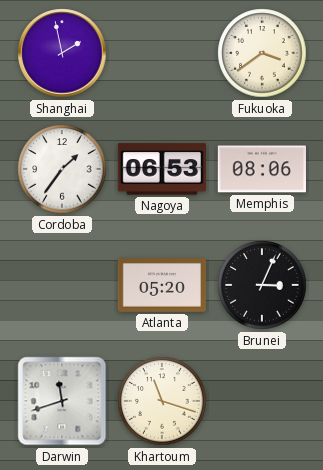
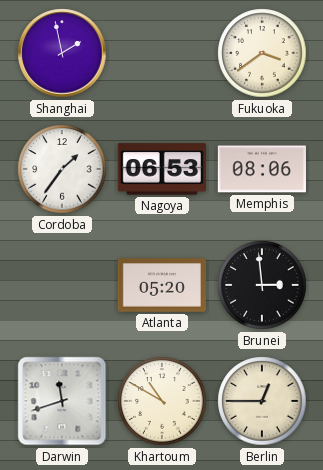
Brunei: 3:04 -> 2:59 (262, 285)
Khartoum: 11:18 -> 10:50 (162, 401)
Berlin: none -> 12:45 (262, 401)
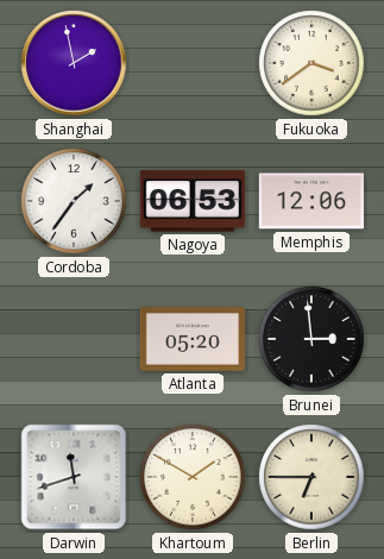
Memphis: 08:06 -> 12:06 (311, 201)
Khartoum: 10:50 -> 1:50 (193, 477)
Berlin: 12:45 -> 6:45 (311, 477)
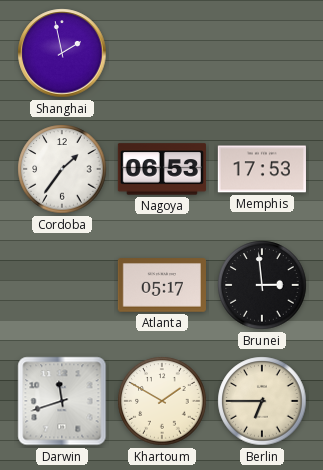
Fukuoka: 3:39 -> none (311, 63)
Memphis: 12:06 -> 17:53 (262, 169)
Atlanta: 05:20 -> 05:17 (162, 285)
